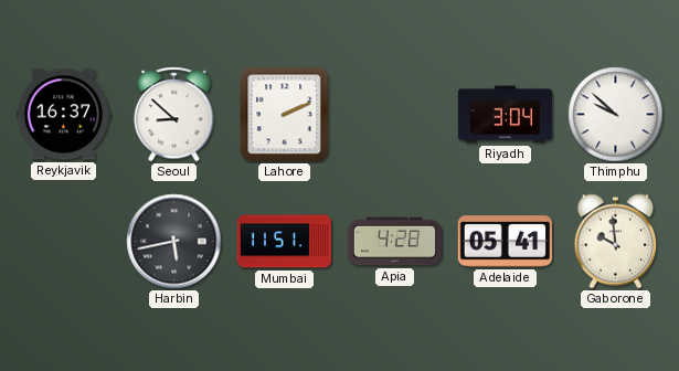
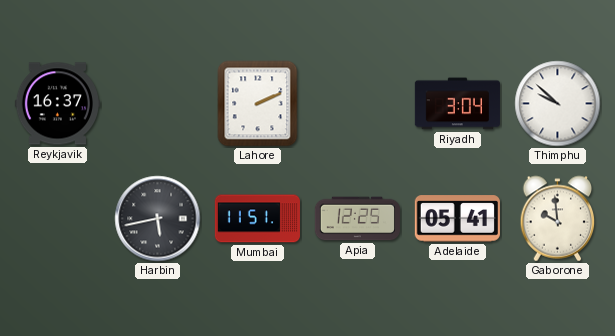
Seoul: 8:52 -> none (174, 115)
Apia: 4:28 -> 12:25 (357, 219)
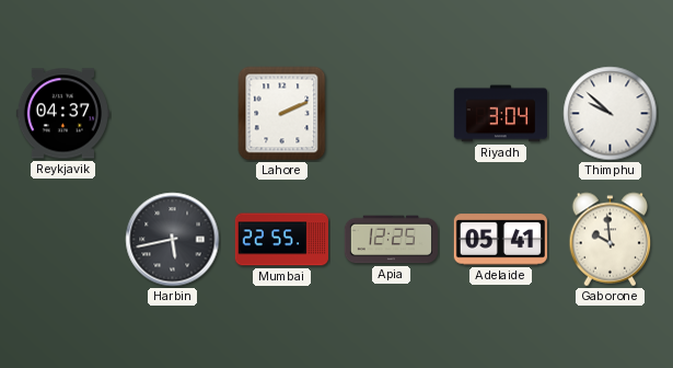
Reykjavik: 16:37 -> 04:37 (62, 114)
Mumbai: 11:51 -> 22:55 (281, 240)
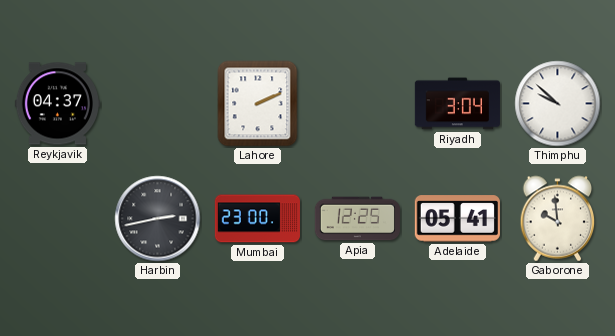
Harbin: 5:43 -> 2:43 (158, 219)
Mumbai: 22:55 -> 23:00 (257, 219)
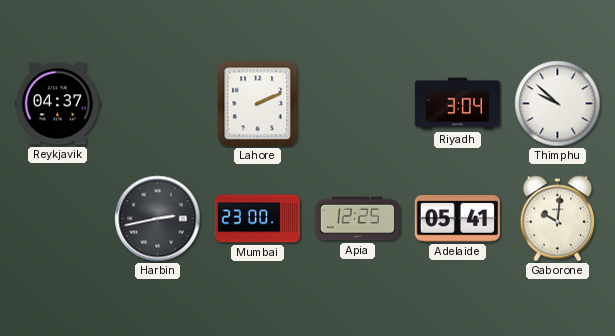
Gaborone: 9:59 -> 10:01 (558, 219)
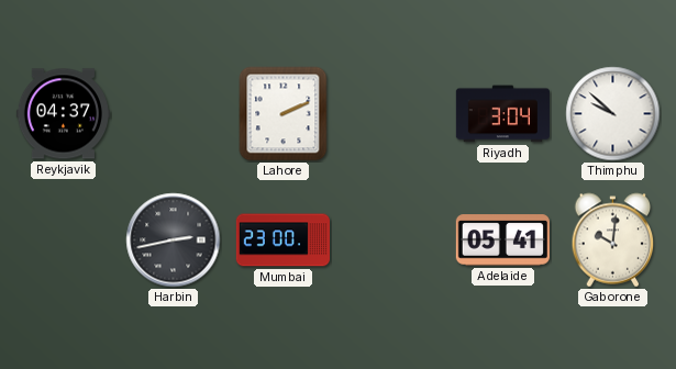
Apia: 12:25 -> none (357, 219)
